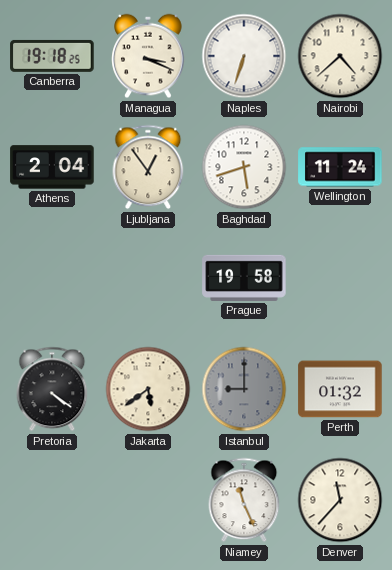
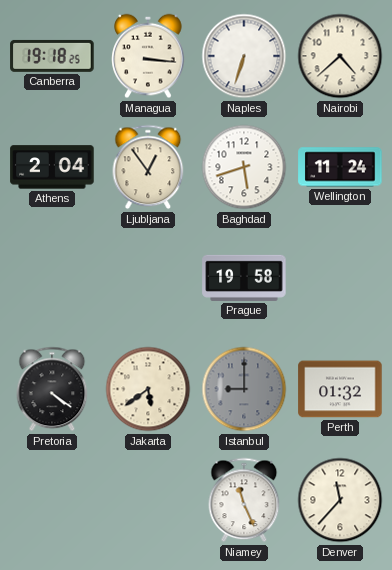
Managua: 3:19 -> 3:16 (148, 56)
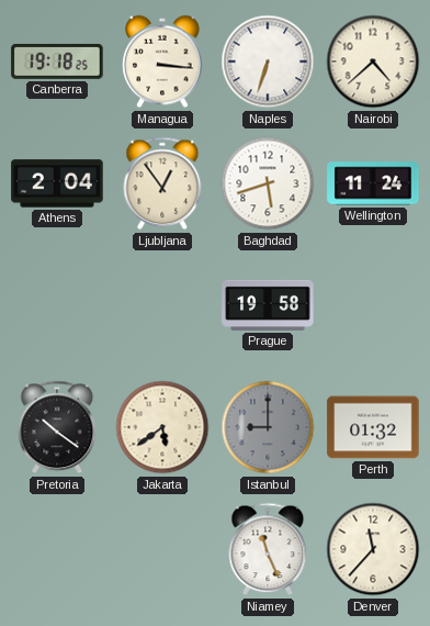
Pretoria: 4:21 -> 10:21 (57, 427)
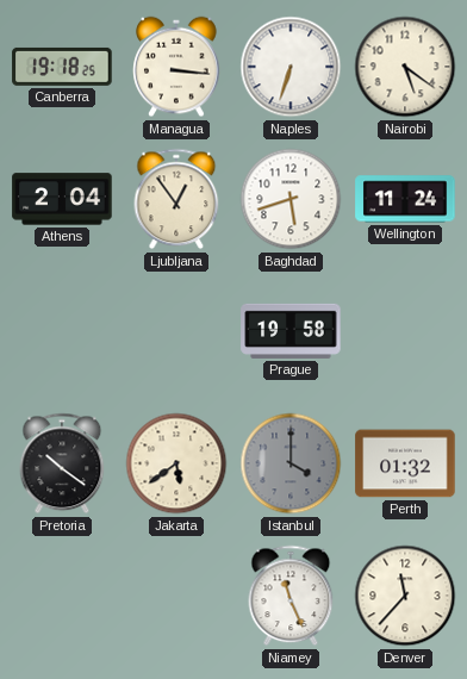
Nairobi: 4:38 -> 5:21 (405, 67)
Istanbul: 9:00 -> 4:00 (291, 463)
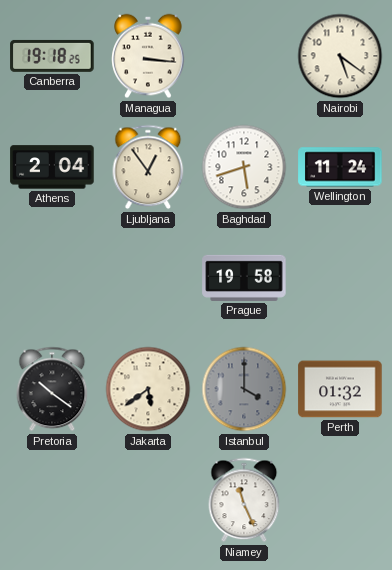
Naples: 6:33 -> none (291, 67)
Denver: 11:37 -> none (405, 596)
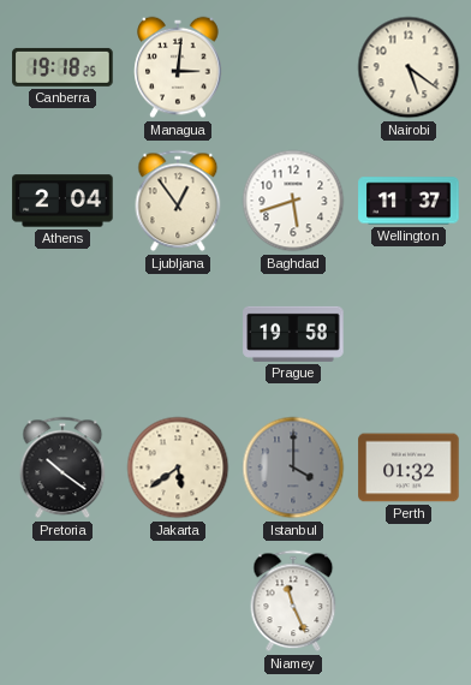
Managua: 3:16 -> 3:01 (178, 67)
Wellington: 11:24 -> 11:37 (409, 201)
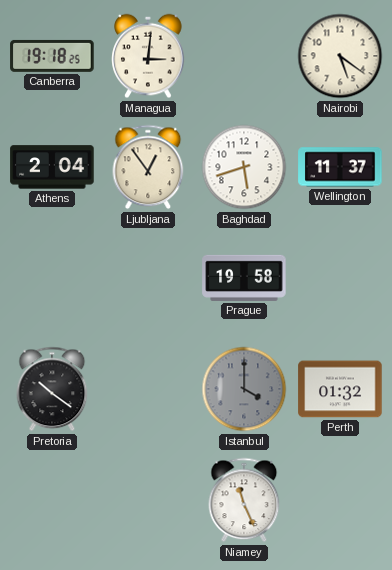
Jakarta: 5:39 -> none (178, 467)
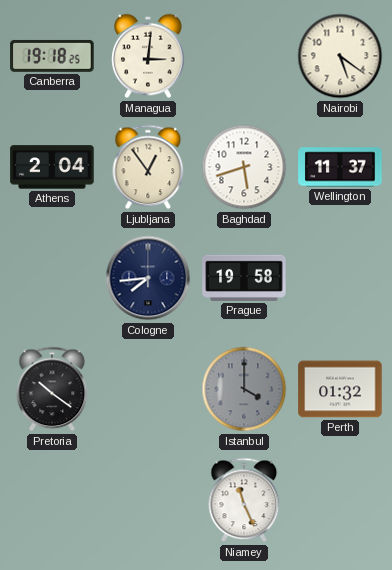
Cologne: none -> 7:44 (148, 278)
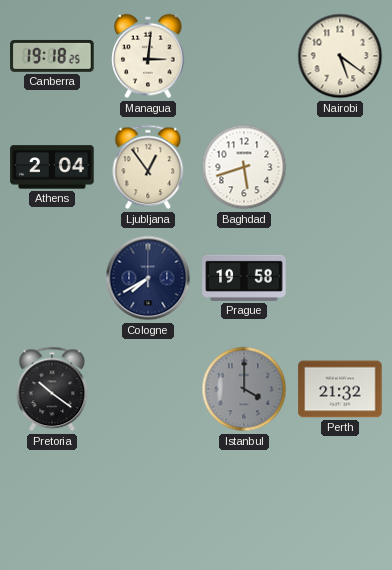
Wellington: 11:37 -> none (340, 167)
Cologne: 7:44 -> 7:40 (148, 278)
Perth: 01:32 -> 21:32 (340, 389)
Niamey: 11:26 -> none (244, 500)
